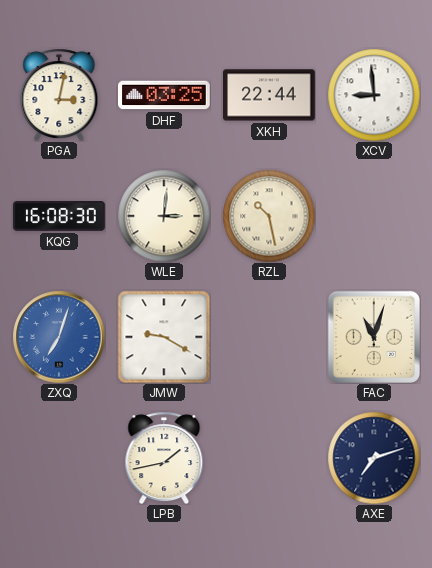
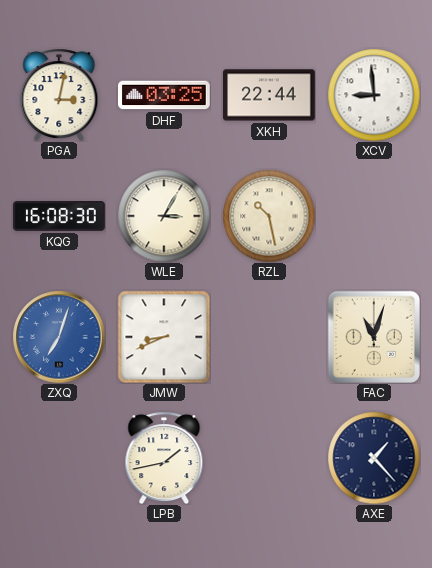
WLE: 3:01 -> 3:05 (164, 216)
JMW: 9:20 -> 8:41 (164, 337)
AXE: 7:12 -> 1:23 (374, 458)
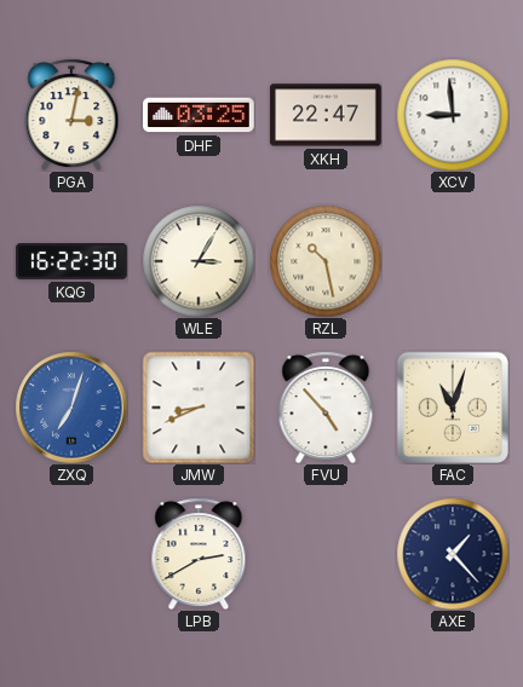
XKH: 22:44 -> 22:47 (327, 115)
KQG: 16:08 -> 16:22 (71, 262)
FVU: none -> 4:53 (326, 408)
LPB: 1:43 -> 2:40 (199, 554)
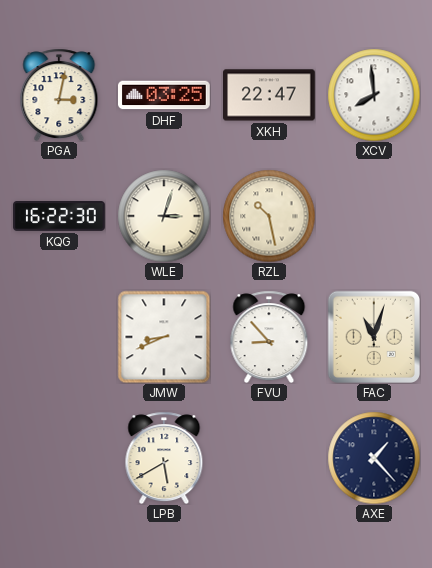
XCV: 8:59 -> 7:59 (374, 95)
WLE: 3:05 -> 3:03 (164, 216)
ZXQ: 7:03 -> none (71, 408)
FVU: 4:53 -> 8:53 (269, 337)
LPB: 2:40 -> 5:40 (164, 458)
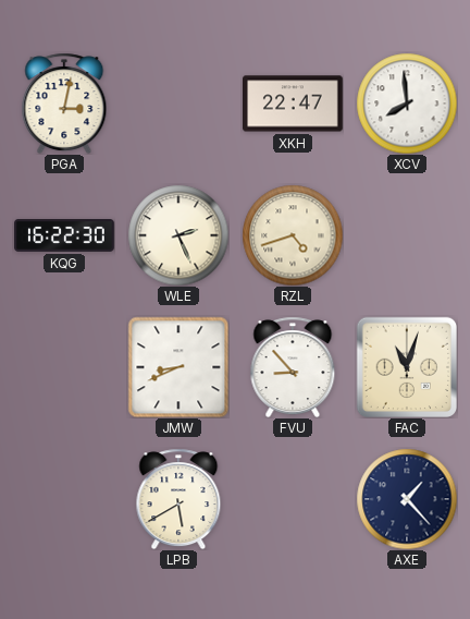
DHF: 03:25 -> none (165, 95)
WLE: 3:03 -> 2:26 (178, 235)
RZL: 10:28 -> 4:42 (293, 235)
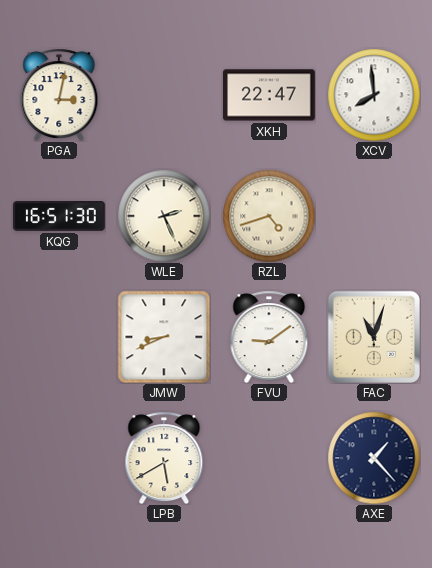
KQG: 16:22 -> 16:51 (59, 217)
FVU: 8:53 -> 9:09 (269, 337)
